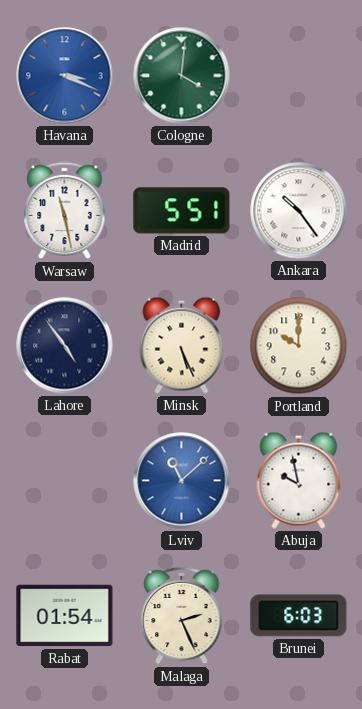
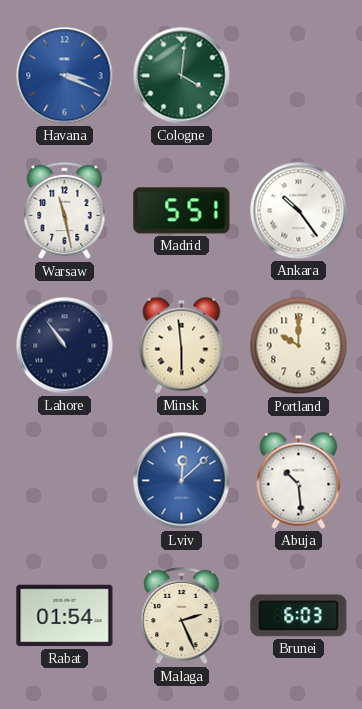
Lahore: 4:54 -> 10:54 (65, 346)
Minsk: 5:26 -> 5:59 (182, 345)
Lviv: 11:08 -> 12:08 (182, 481)
Abuja: 9:58 -> 10:29 (299, 480)
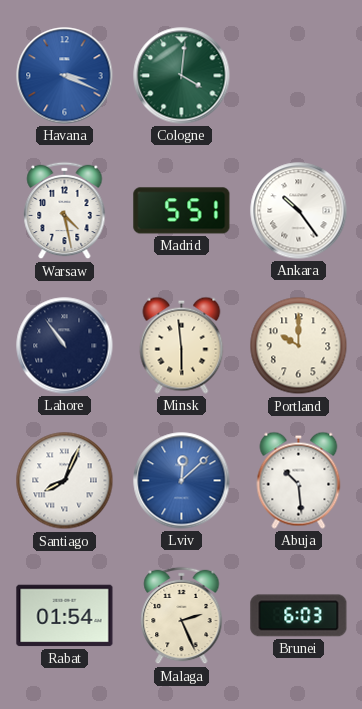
Warsaw: 11:28 -> 4:28 (65, 211)
Santiago: none -> 8:04 (65, 481)
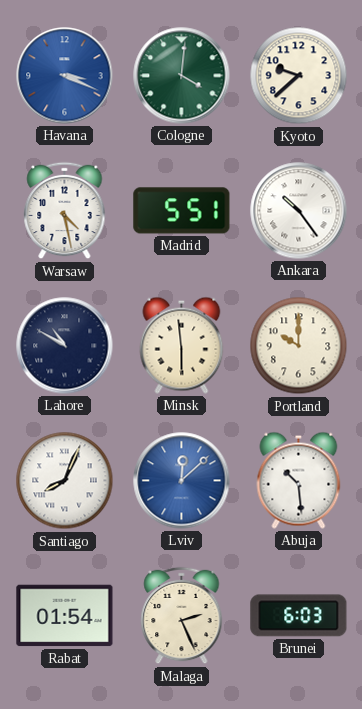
Kyoto: none -> 9:38 (299, 76)
Lahore: 10:54 -> 10:50 (65, 346)
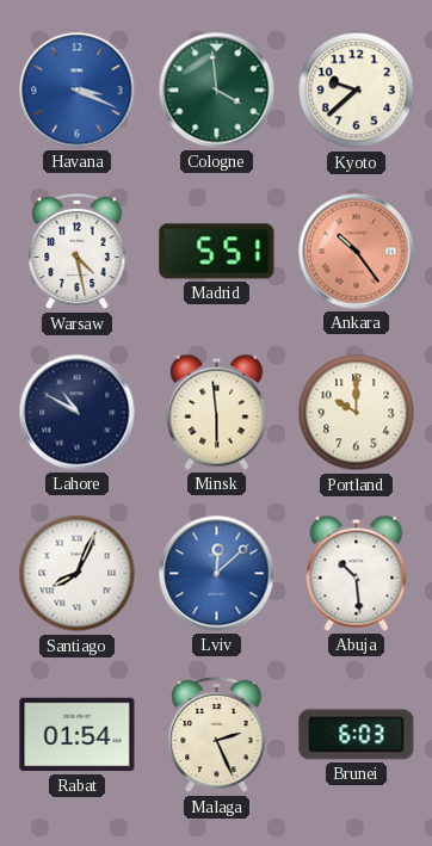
Cologne: 4:01 -> 3:59 (217, 91)
Ankara dial: white -> salmon (357, 252)
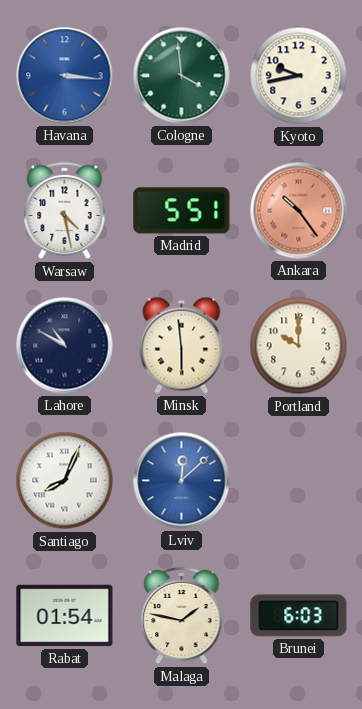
Havana: 3:19 -> 3:16 (65, 76)
Kyoto: 9:38 -> 9:43 (299, 76)
Abuja: 10:29 -> none (357, 573)
Malaga: 2:26 -> 1:47 (182, 616)
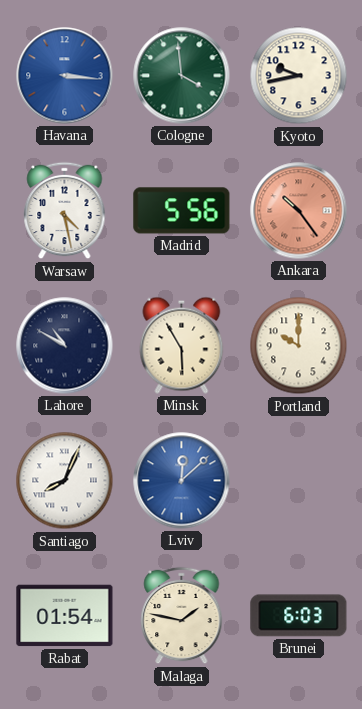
Madrid: 5:51 -> 5:56 (182, 211)
Minsk: 5:59 -> 5:55 (182, 345)
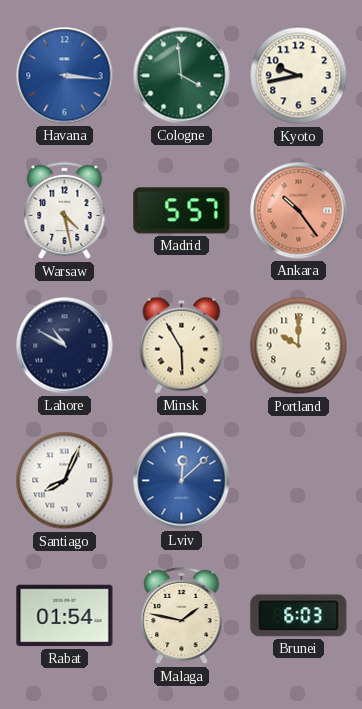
Madrid: 5:56 -> 5:57 (182, 211)
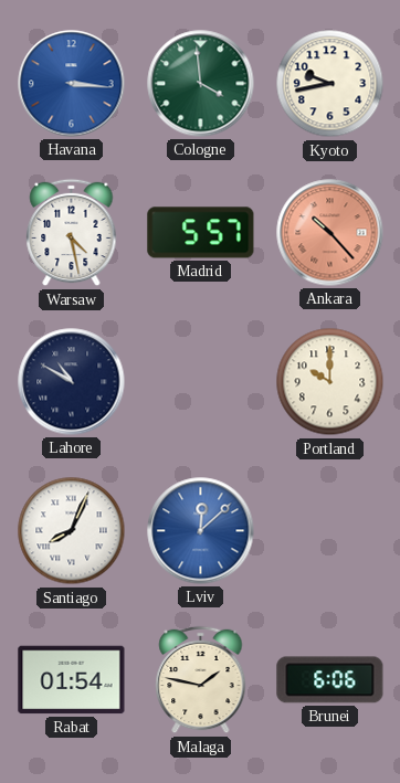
Ankara: 10:24 -> 10:23 (330, 233)
Minsk: 5:55 -> none (182, 345)
Brunei: 6:03 -> 6:06 (330, 680)
